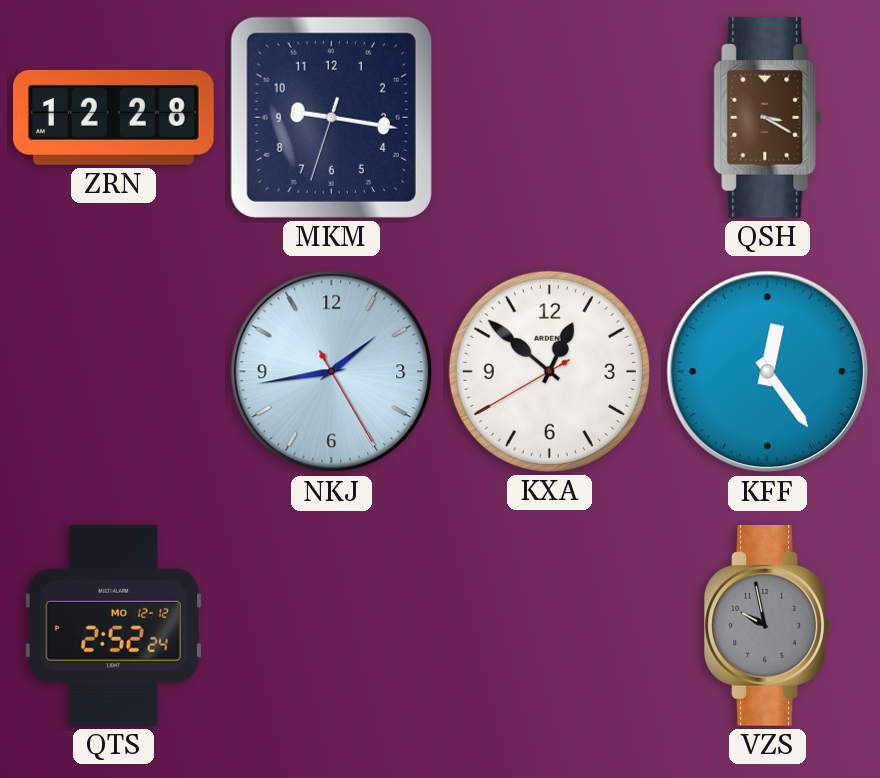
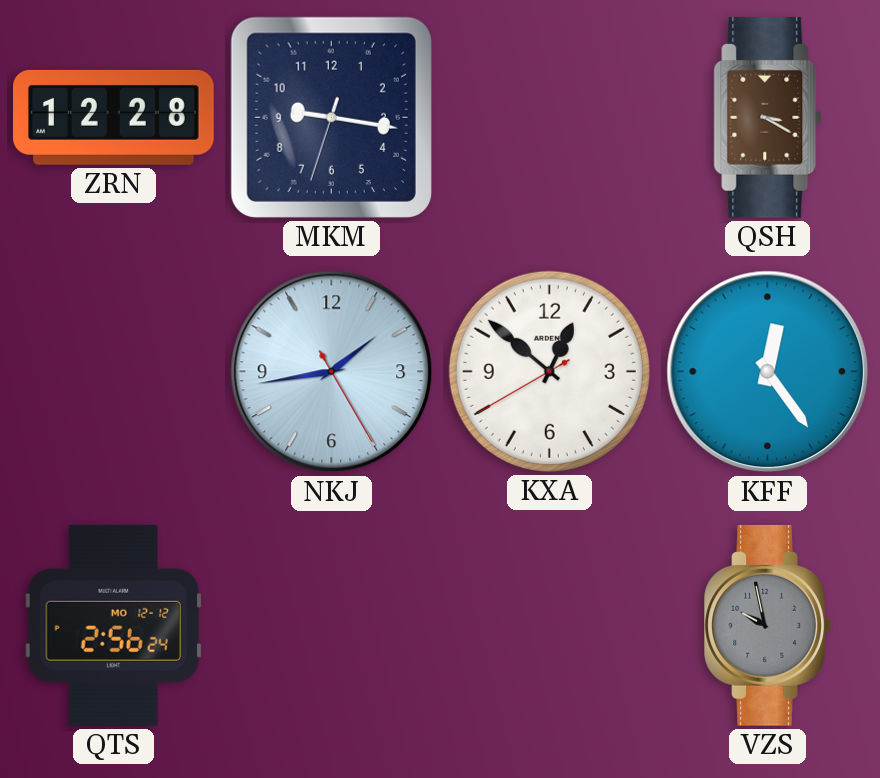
QTS: 2:52 -> 2:56 (113, 625)
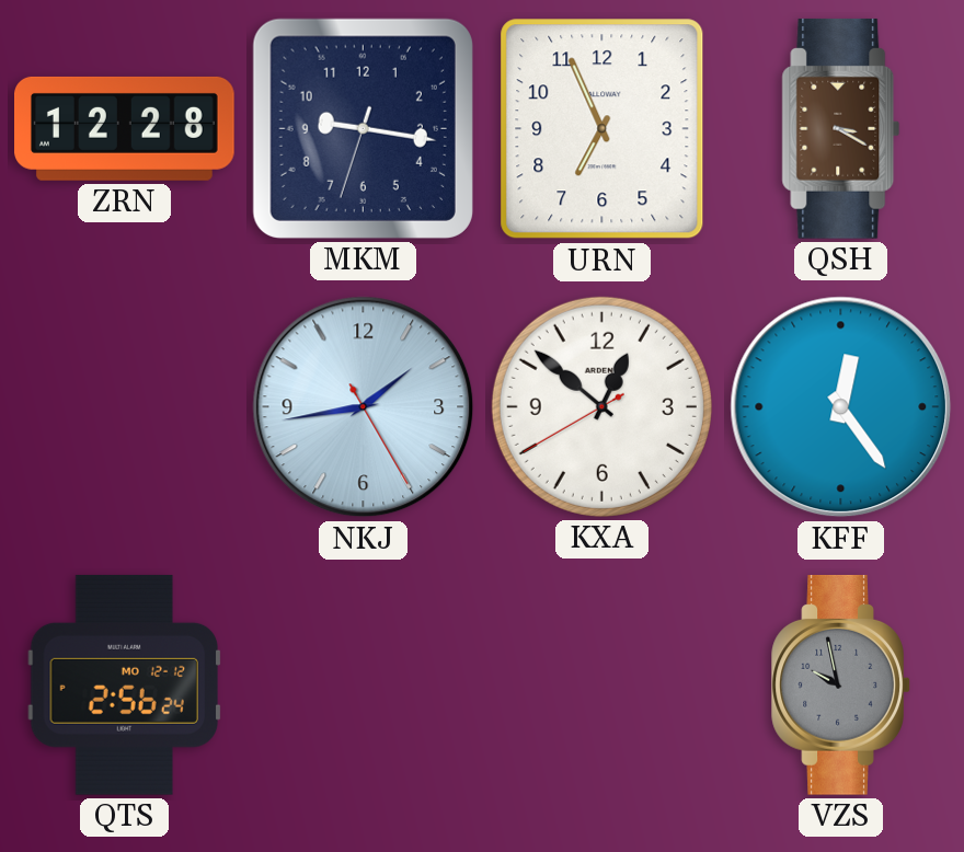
URN: none -> 6:56 (602, 129)
